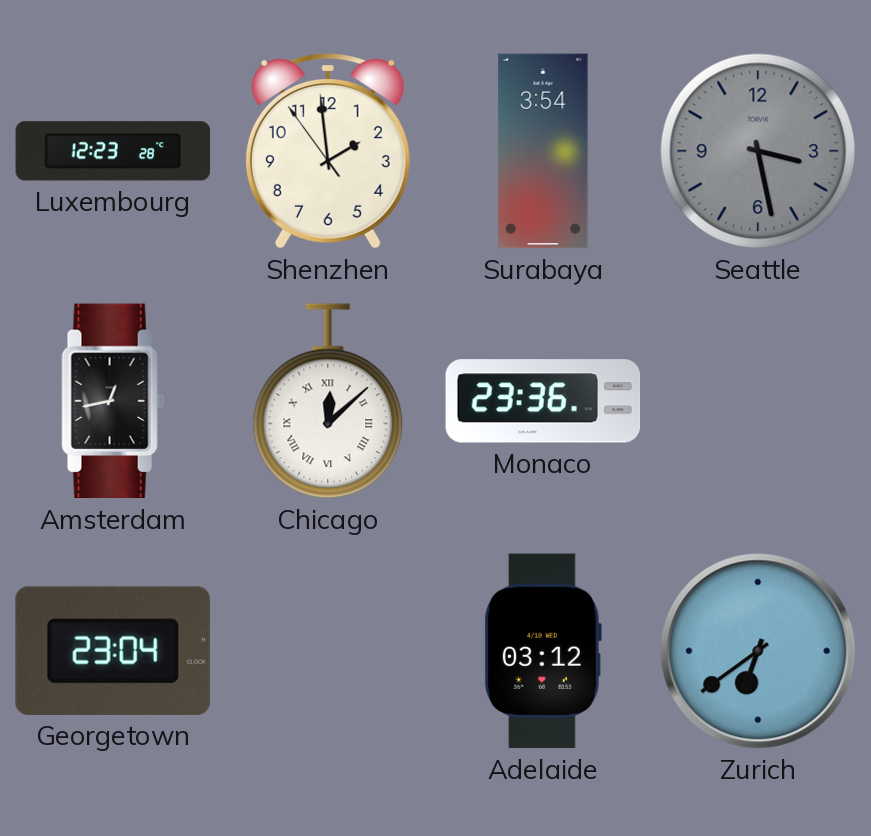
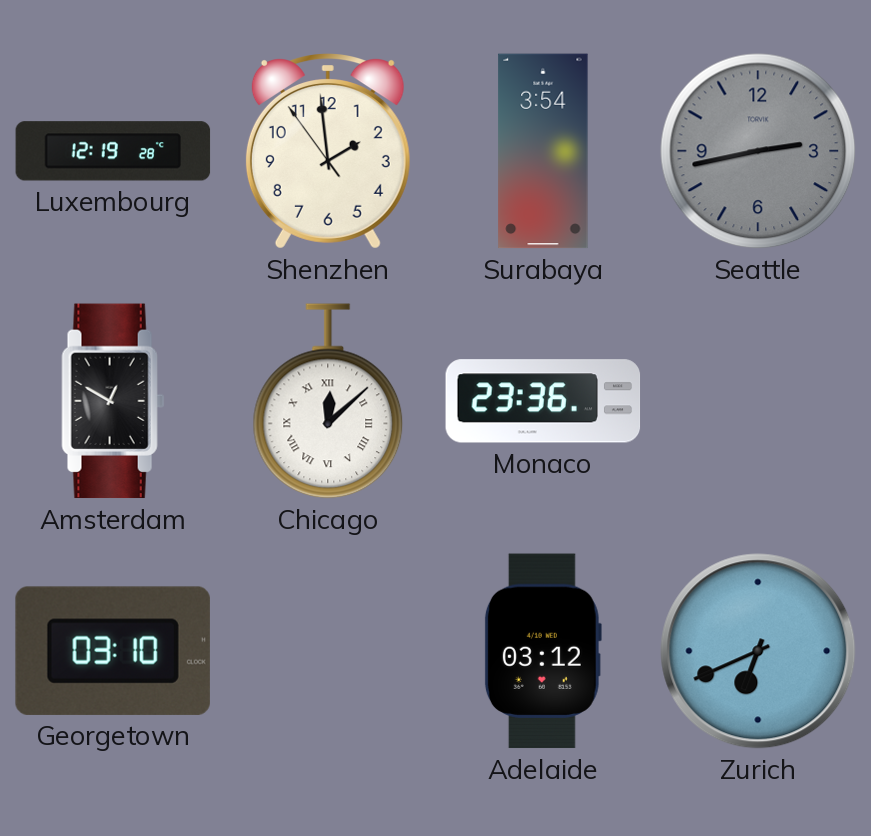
Luxembourg: 12:23 -> 12:19 (113, 151)
Seattle: 3:28 -> 2:43 (758, 151)
Amsterdam: 12:43 -> 12:50 (113, 401)
Georgetown: 23:04 -> 03:10 (113, 651)
Zurich: 6:39 -> 6:41 (758, 651)
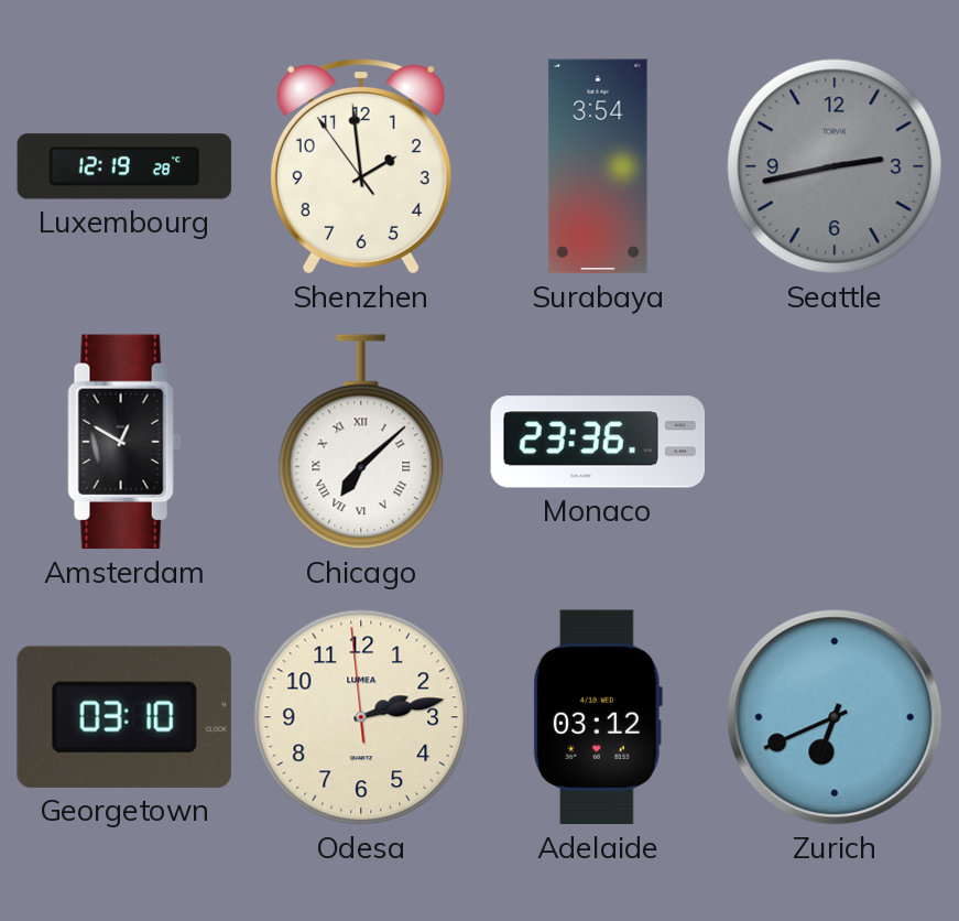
Chicago: 12:08 -> 7:08 (361, 442)
Odesa: none -> 2:12 (361, 717)
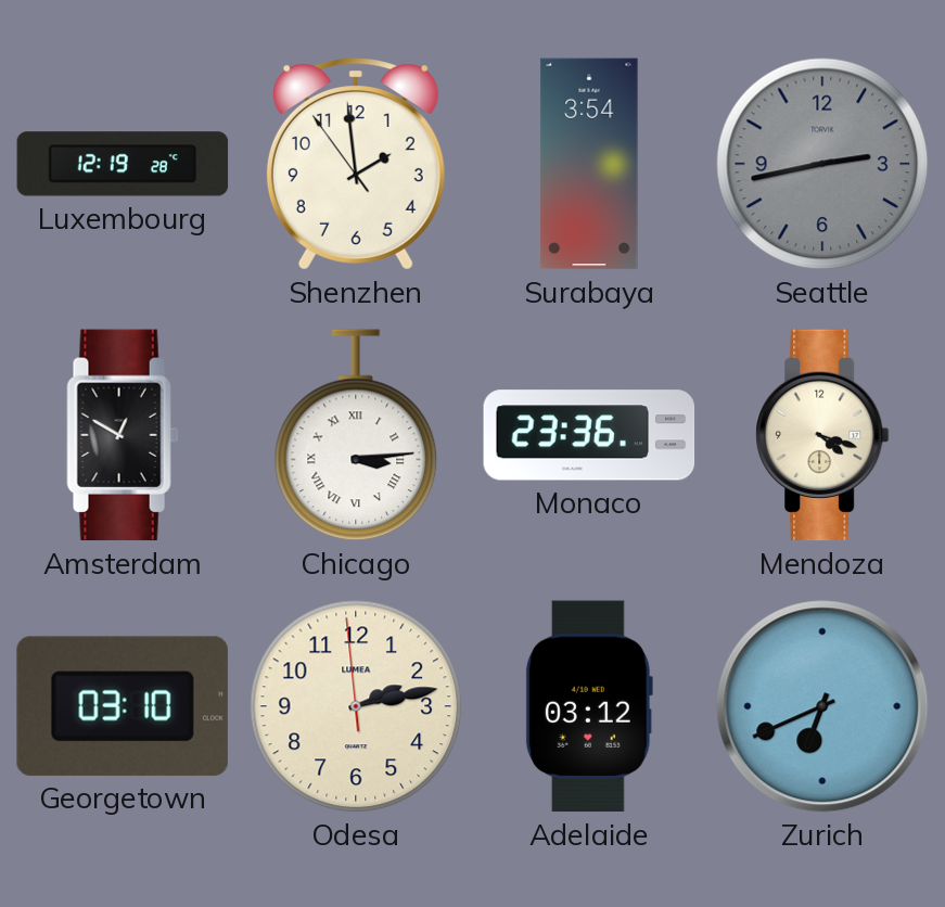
Chicago: 7:08 -> 3:14 (356, 435)
Mendoza: none -> 4:18 (823, 435)
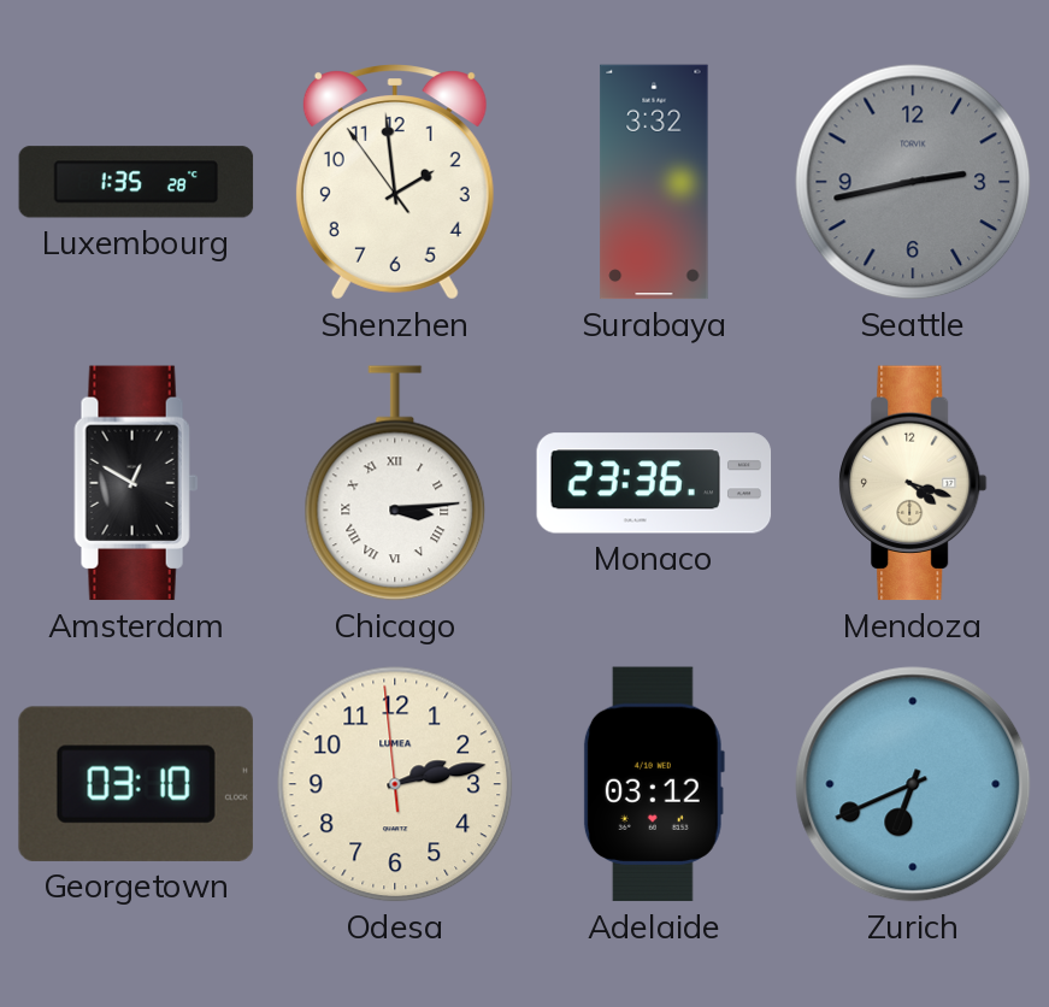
Luxembourg: 12:19 -> 1:35 (136, 182)
Surabaya: 3:54 -> 3:32 (654, 182)
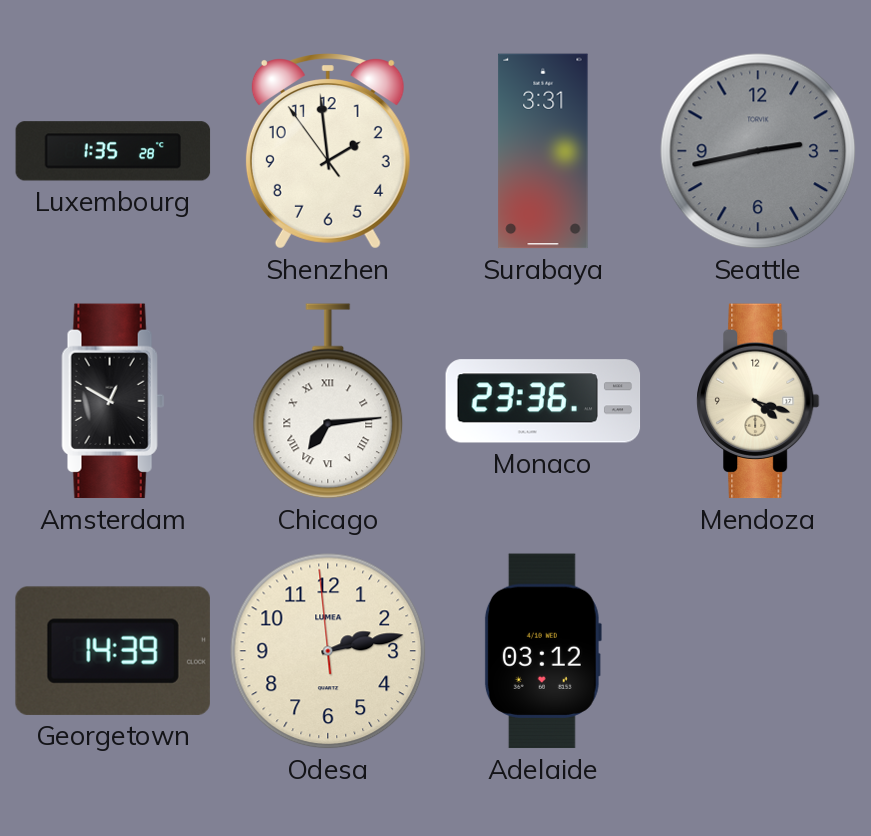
Surabaya: 3:32 -> 3:31 (543, 151)
Chicago: 3:14 -> 7:14 (328, 401)
Georgetown: 03:10 -> 14:39 (113, 651)
Zurich: 6:41 -> none (913, 784)
